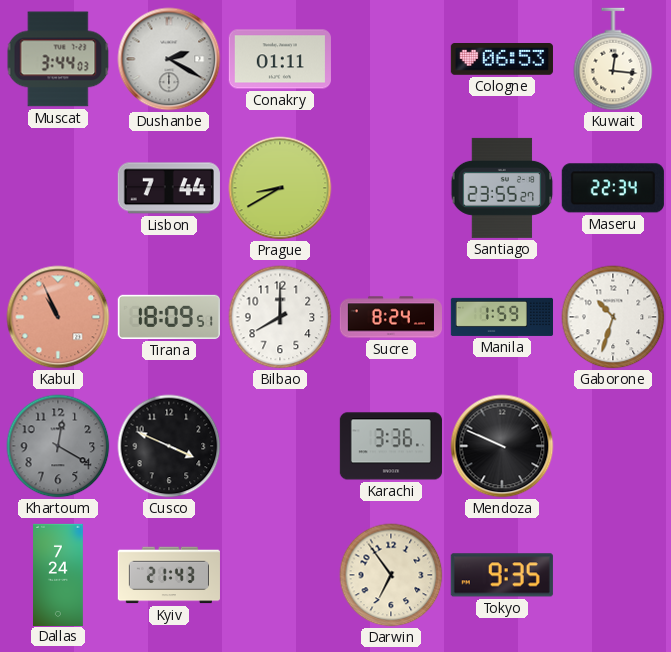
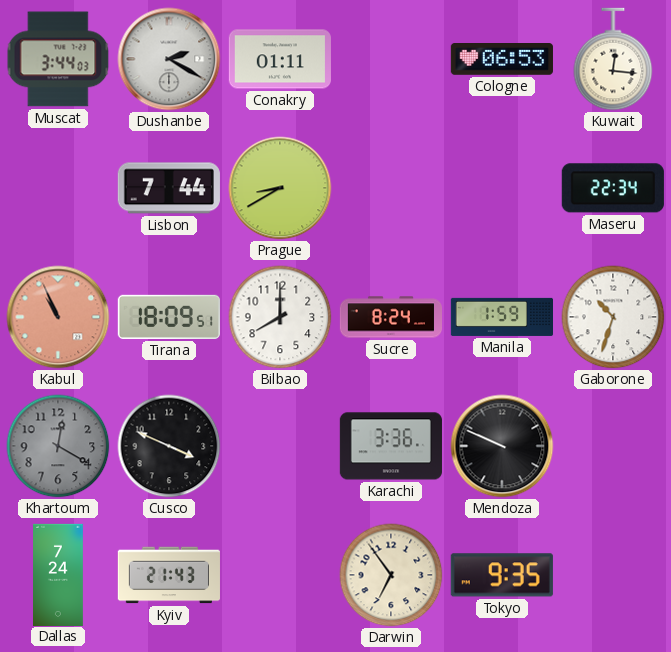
Santiago: 23:55 -> none (502, 188)
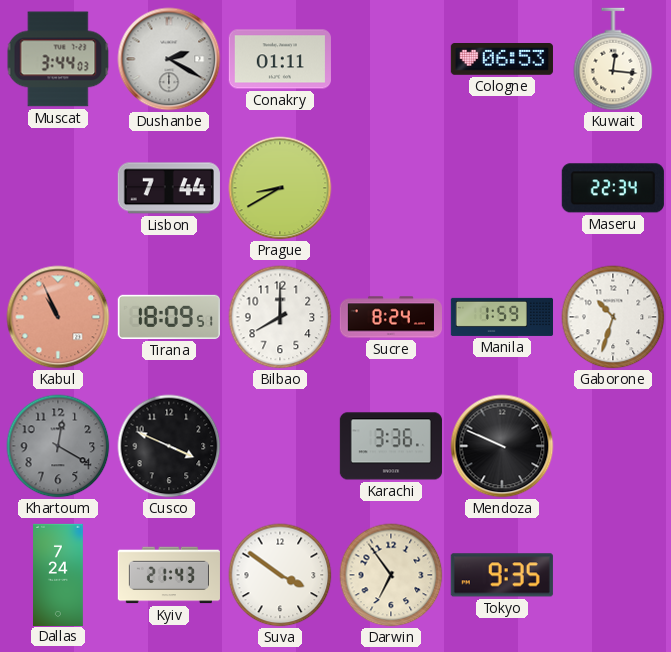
Suva: none -> 3:51 (280, 575)
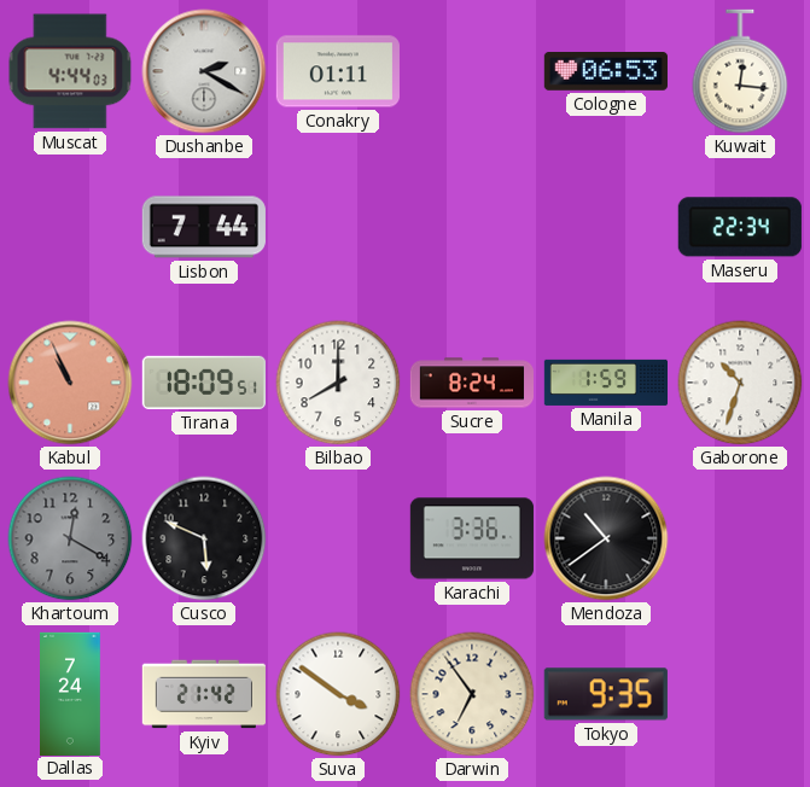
Muscat: 3:44 -> 4:44 (70, 71)
Prague: 8:40 -> none (280, 188)
Cusco: 3:49 -> 5:49 (204, 538)
Mendoza: 9:49 -> 10:39 (606, 538)
Kyiv: 21:43 -> 21:42 (204, 694)
